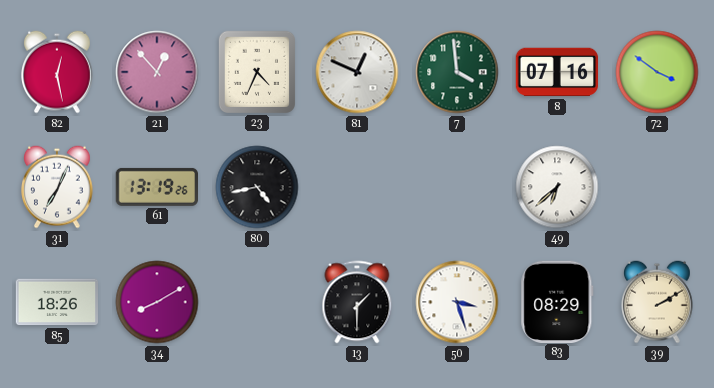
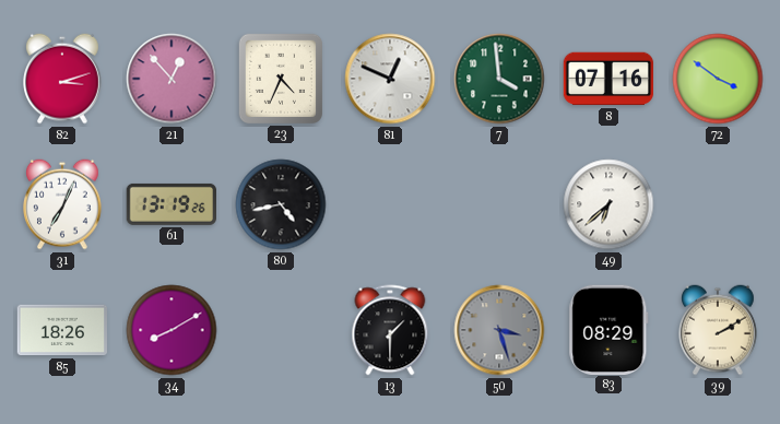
82: 12:28 -> 3:12 (63, 79)
50 dial: white -> grey (499, 330)
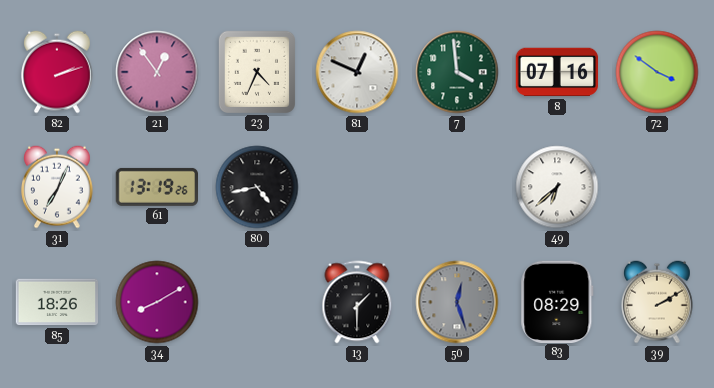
82: 3:12 -> 2:12 (58, 72)
21: 12:53 -> 12:54 (157, 72)
50: 3:27 -> 12:27 (457, 302)
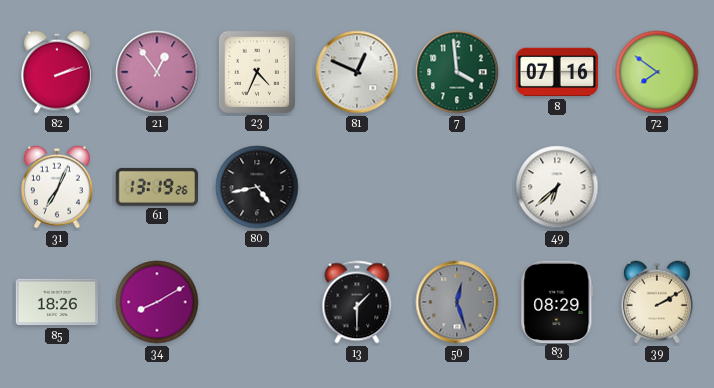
72: 3:51 -> 7:51 (657, 72)
